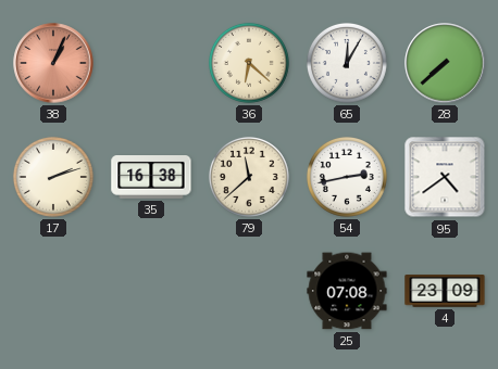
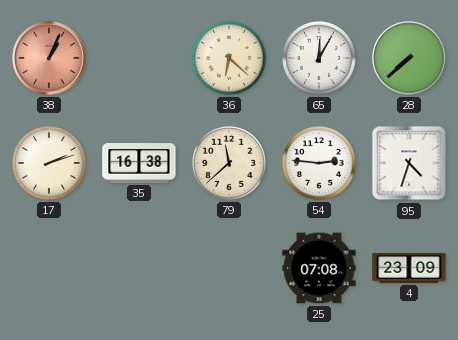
54: 2:43 -> 2:46 (319, 163)
95: 4:39 -> 4:33 (409, 163)
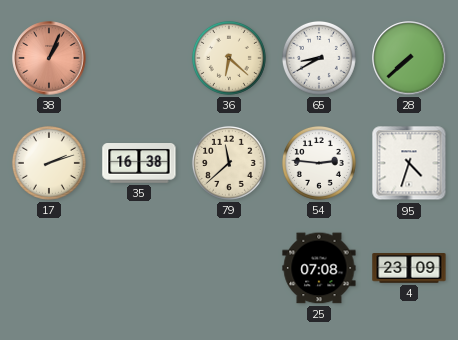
65: 12:05 -> 8:40 (319, 58)
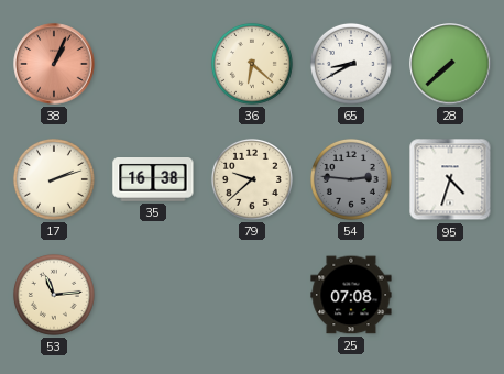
79: 11:38 -> 9:38 (252, 179)
54 dial: white -> grey (351, 179)
53: none -> 11:14 (54, 295)
4: 23:09 -> none (409, 268)
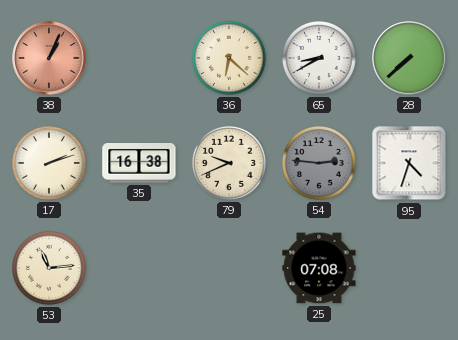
79: 9:38 -> 9:41 (229, 163)
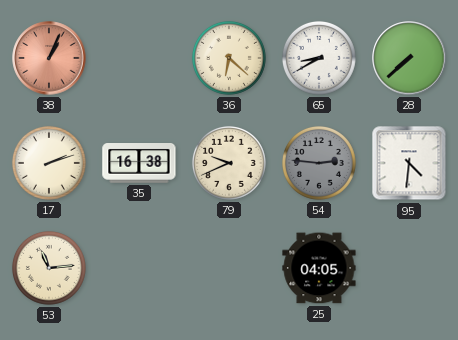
95: 4:33 -> 4:31 (409, 163)
25: 07:08 -> 04:05 (319, 268)
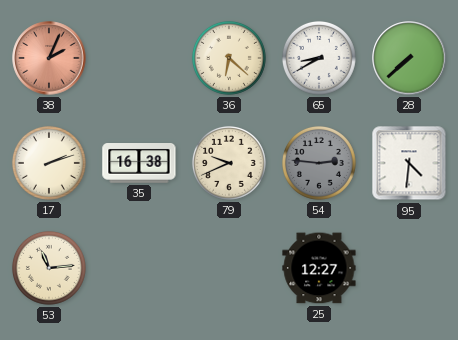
38: 1:04 -> 2:04 (49, 58)
25: 04:05 -> 12:27 (319, 268)
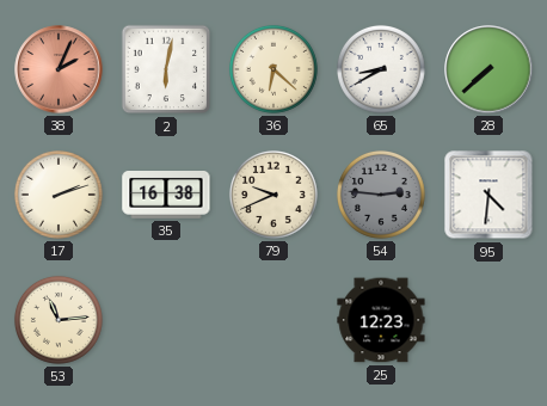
2: none -> 6:02 (166, 69)
25: 12:27 -> 12:23 (381, 320)
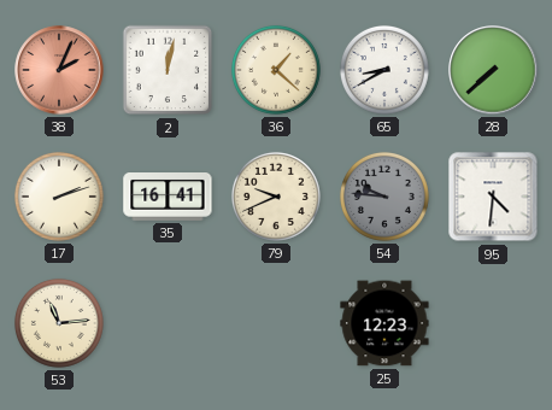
2: 6:02 -> 12:02 (168, 70)
36: 6:22 -> 1:22 (276, 70)
35: 16:38 -> 16:41 (168, 198)
54: 2:46 -> 9:46 (384, 197)
